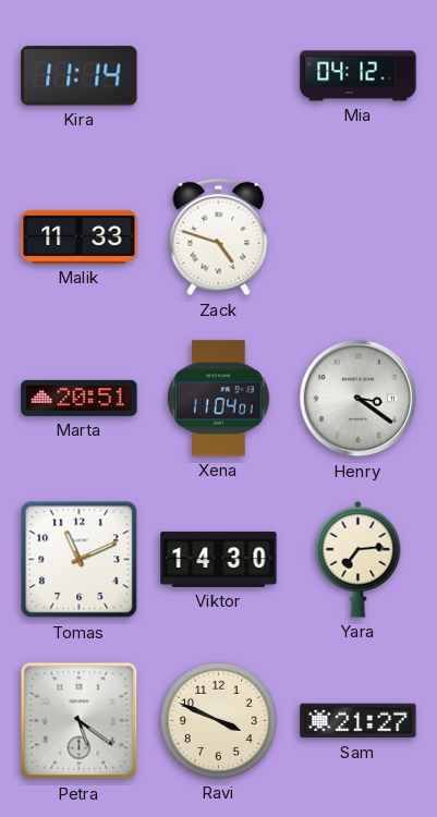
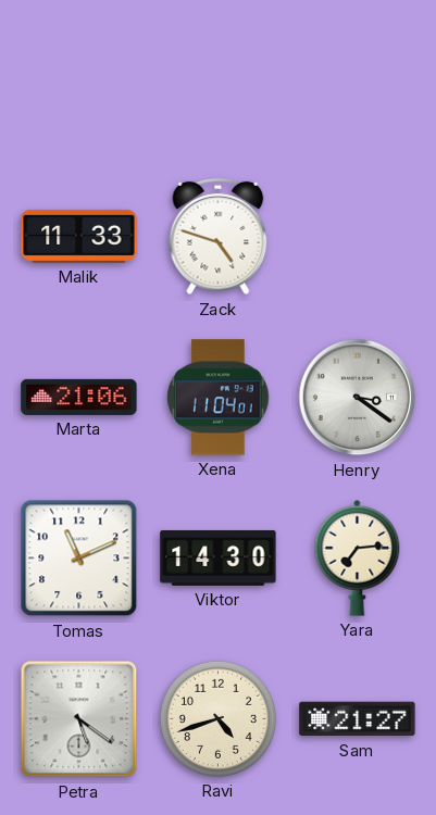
Kira: 11:14 -> none (80, 76)
Mia: 04:12 -> none (359, 76)
Marta: 20:51 -> 21:06 (79, 397)
Ravi: 3:49 -> 4:42 (217, 718)
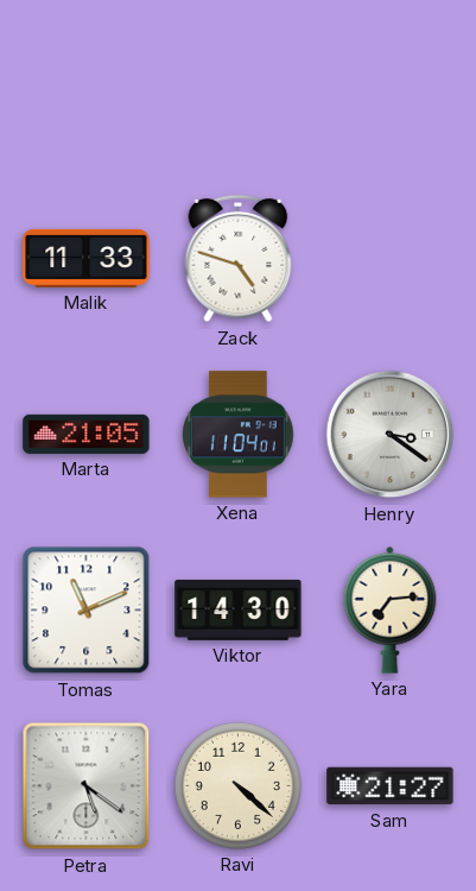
Marta: 21:06 -> 21:05 (87, 434)
Ravi: 4:42 -> 4:22 (237, 785)
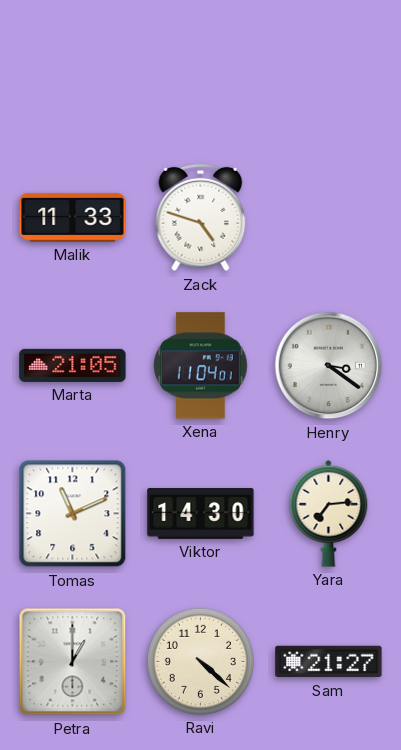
Petra: 5:21 -> 1:00 (73, 662)
